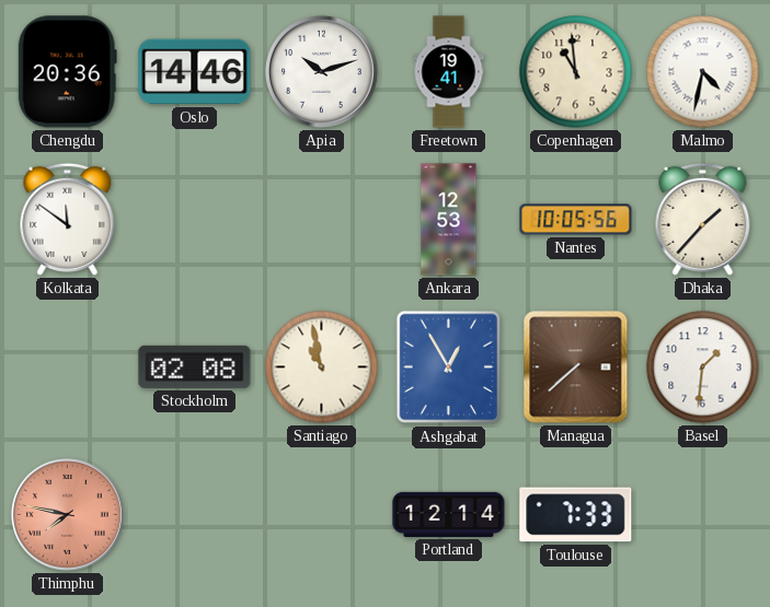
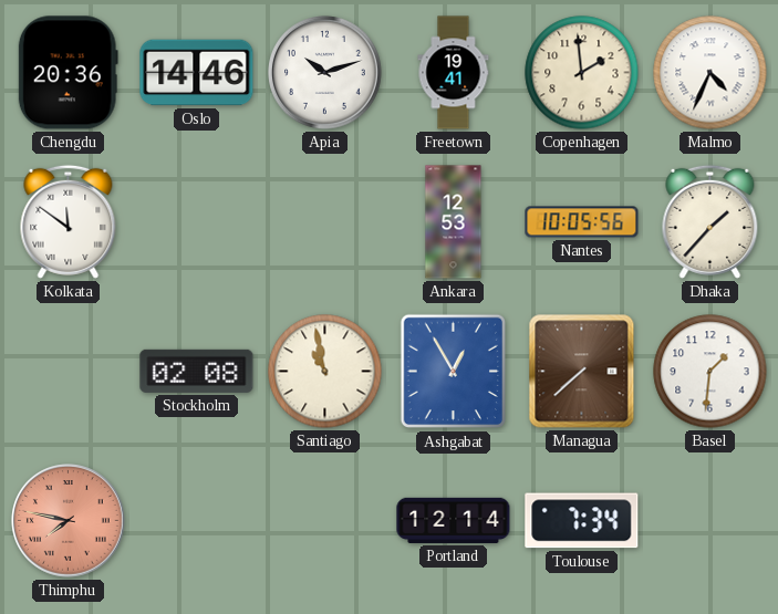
Copenhagen: 10:59 -> 1:59 (582, 73)
Malmo: 4:32 -> 4:34 (710, 73)
Toulouse: 7:33 -> 7:34 (582, 521)
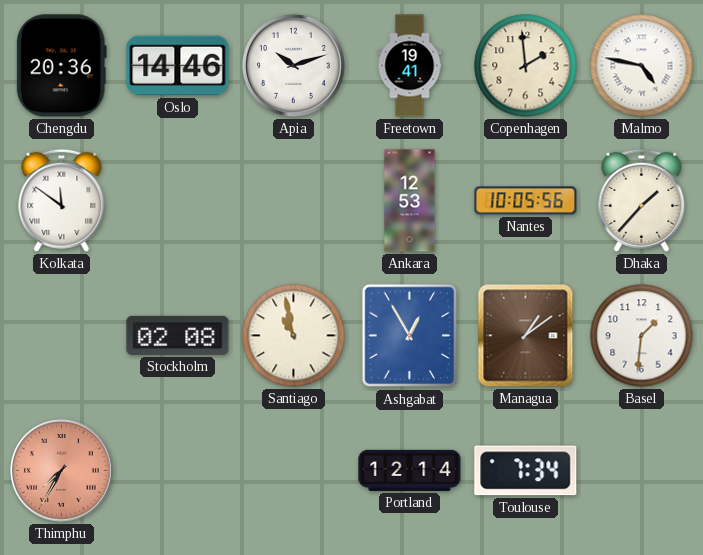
Malmo: 4:34 -> 4:47 (642, 66)
Managua: 7:38 -> 1:09 (526, 336)
Thimphu: 7:47 -> 7:35 (62, 471)
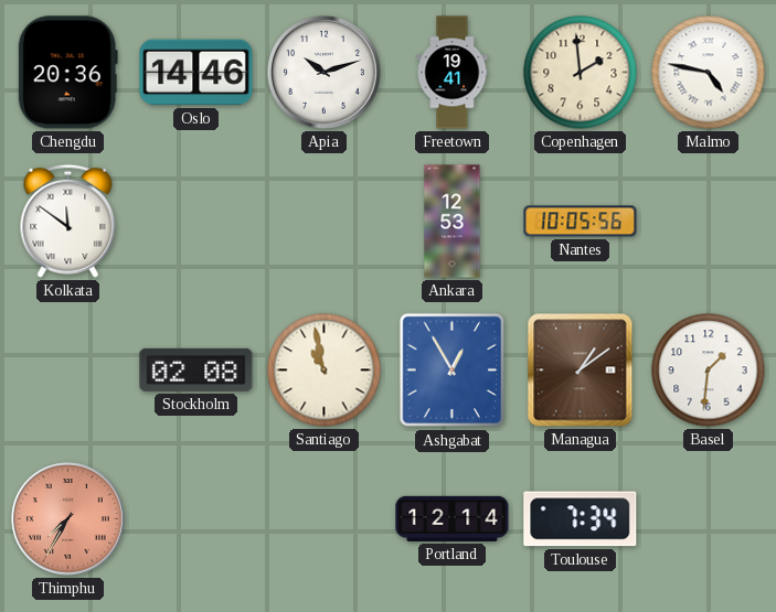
Dhaka: 1:37 -> none (642, 200)
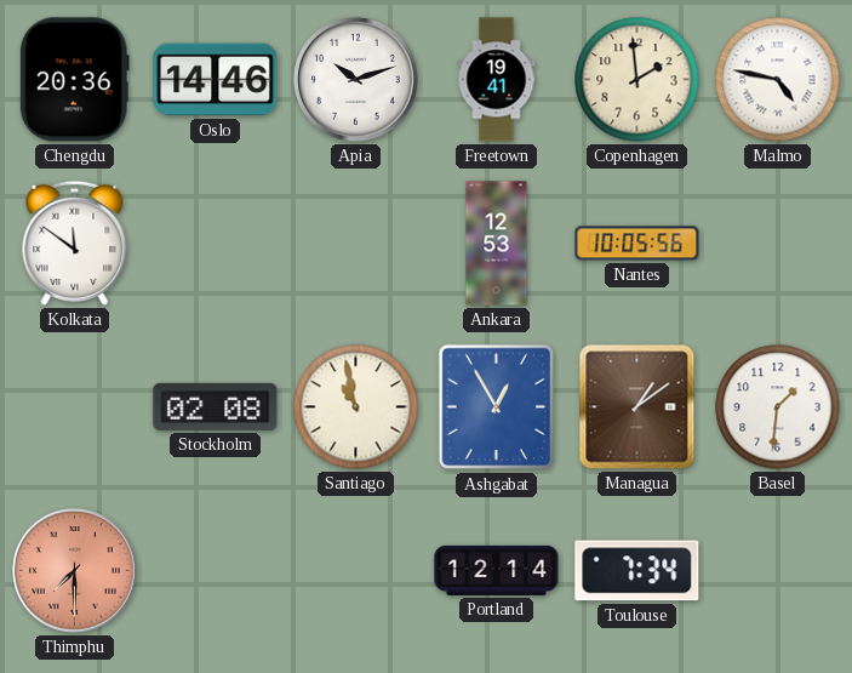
Thimphu: 7:35 -> 7:30 (75, 571)
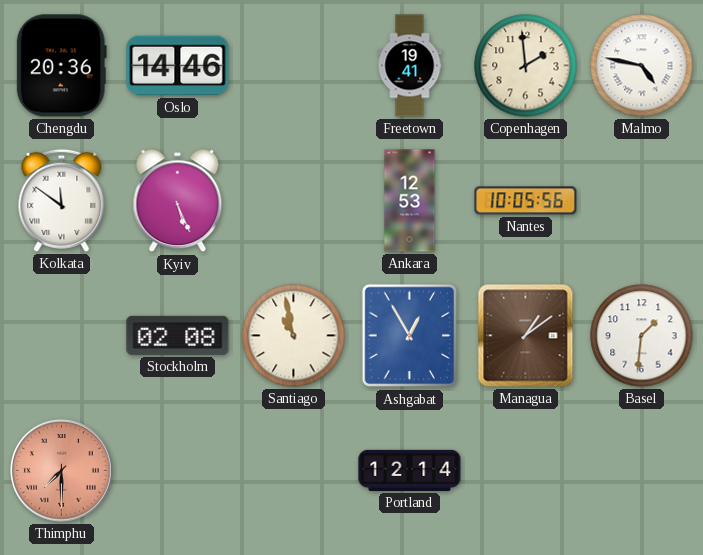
Apia: 10:12 -> none (356, 80)
Kyiv: none -> 5:26 (178, 201)
Toulouse: 7:34 -> none (637, 571)
